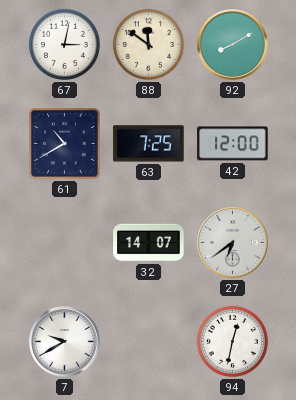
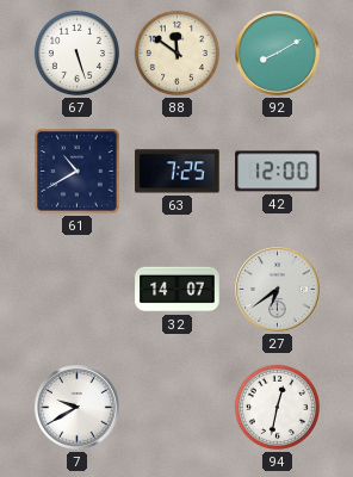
67: 3:02 -> 5:27 (76, 52)
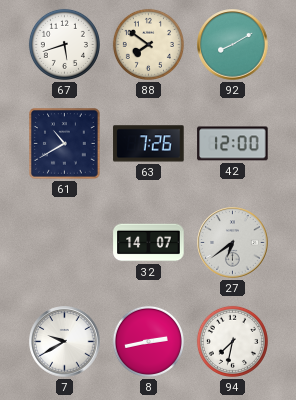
67: 5:27 -> 5:42 (64, 44)
88: 11:51 -> 7:51 (148, 44)
63: 7:25 -> 7:26 (149, 144)
8: none -> 2:43 (148, 341)
94: 12:32 -> 7:32 (232, 341)
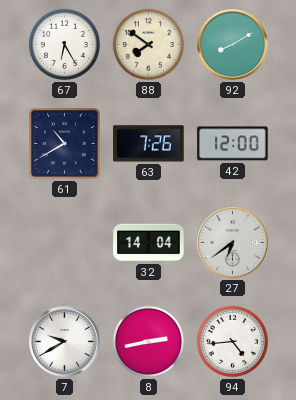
67: 5:42 -> 6:25 (64, 44)
32: 14:07 -> 14:04 (149, 243)
94: 7:32 -> 4:44 (232, 341)
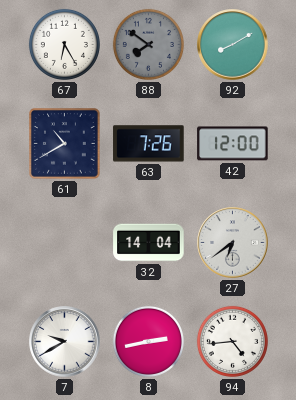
88 dial: cream -> grey (148, 44)
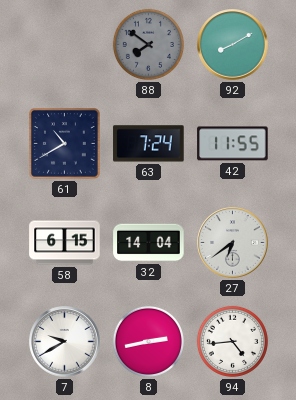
67: 6:25 -> none (64, 44)
63: 7:26 -> 7:24 (149, 144)
42: 12:00 -> 11:55 (233, 144)
58: none -> 6:15 (65, 243)
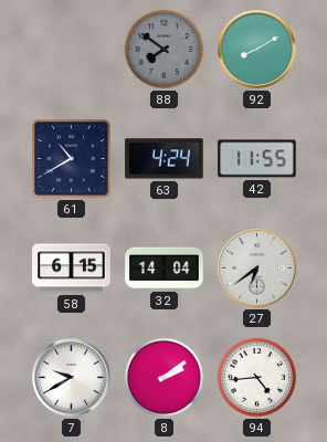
63: 7:24 -> 4:24 (165, 159)
8: 2:43 -> 2:09 (163, 377)
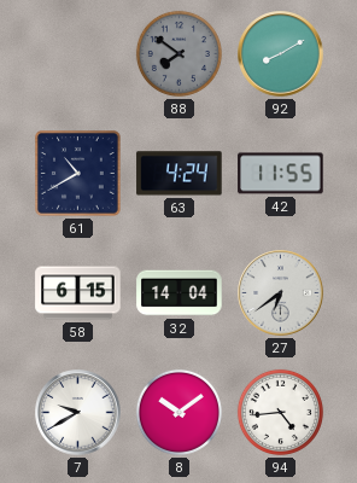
8: 2:09 -> 10:09 (178, 412)
